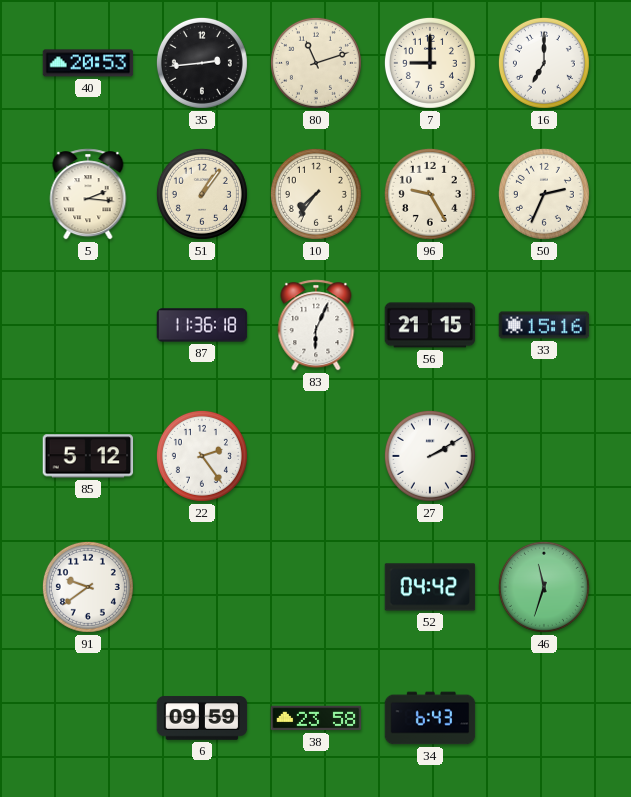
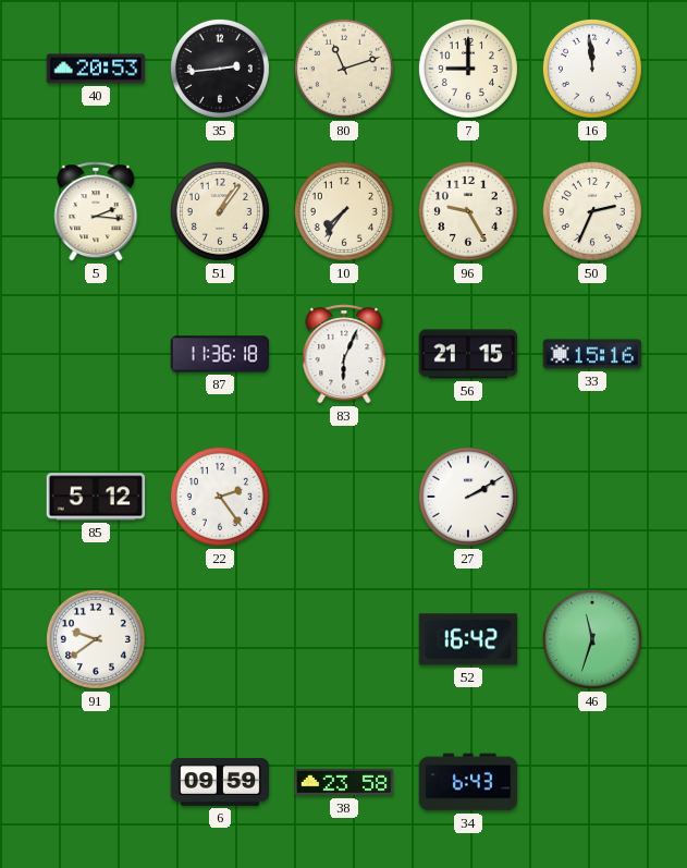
16: 7:00 -> 11:59 (592, 69)
52: 04:42 -> 16:42 (468, 639)
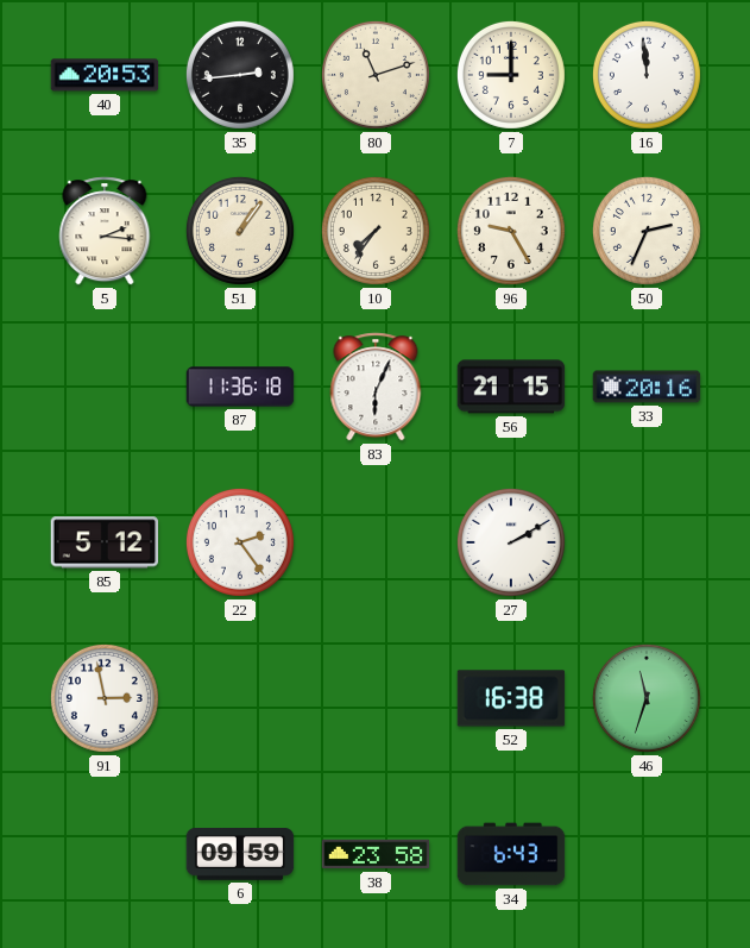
33: 15:16 -> 20:16 (647, 387)
91: 9:39 -> 2:58 (105, 698)
52: 16:42 -> 16:38 (511, 698)
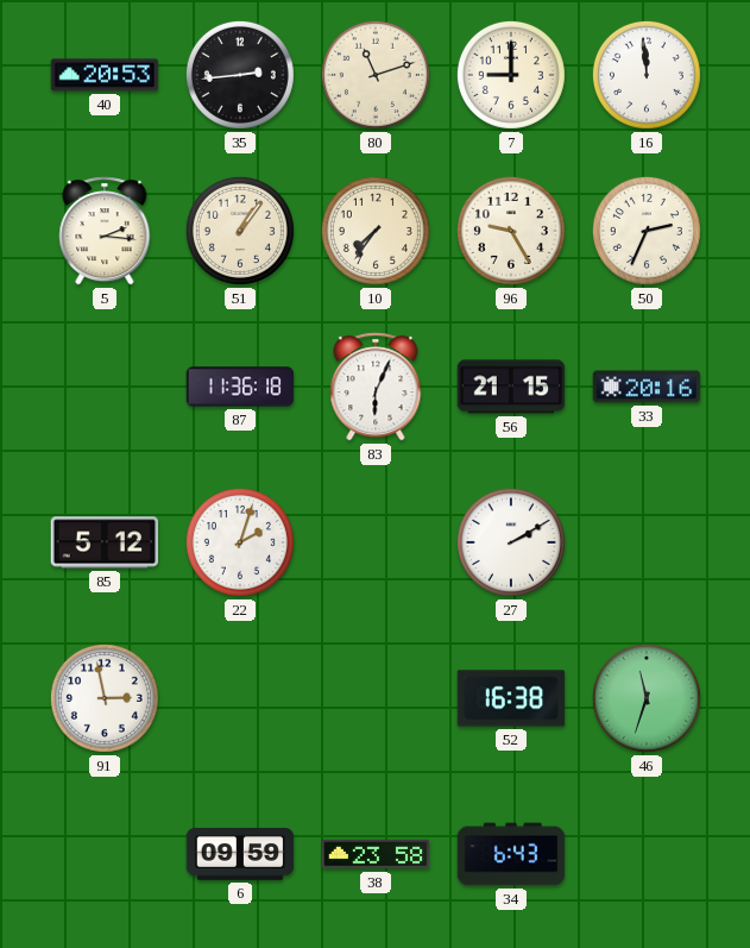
22: 2:24 -> 2:03 (240, 542)
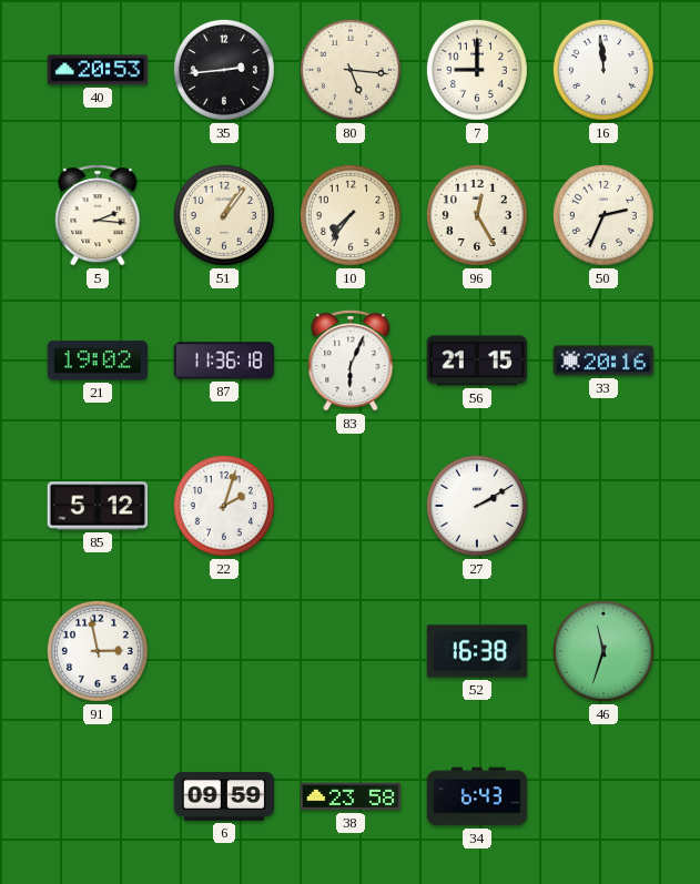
80: 11:12 -> 5:16 (351, 70)
96: 9:25 -> 12:25 (477, 215)
21: none -> 19:02 (98, 360)
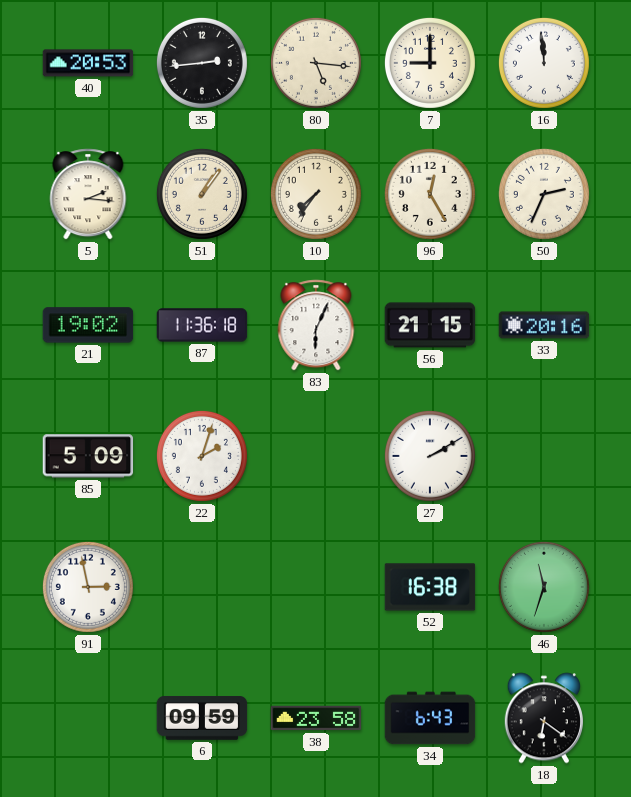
85: 5:12 -> 5:09 (88, 456)
18: none -> 6:21 (544, 718)
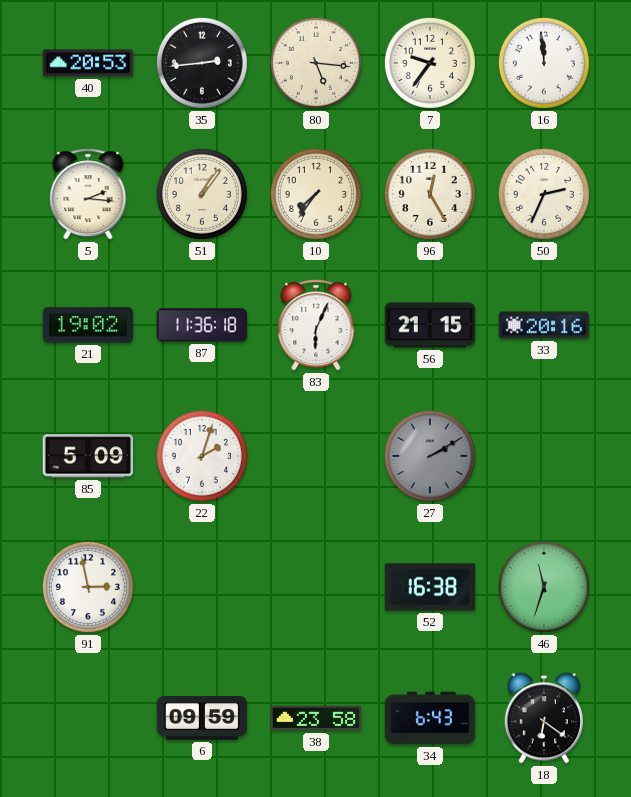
7: 9:00 -> 9:36 (430, 63)
27 dial: white -> grey (430, 456)
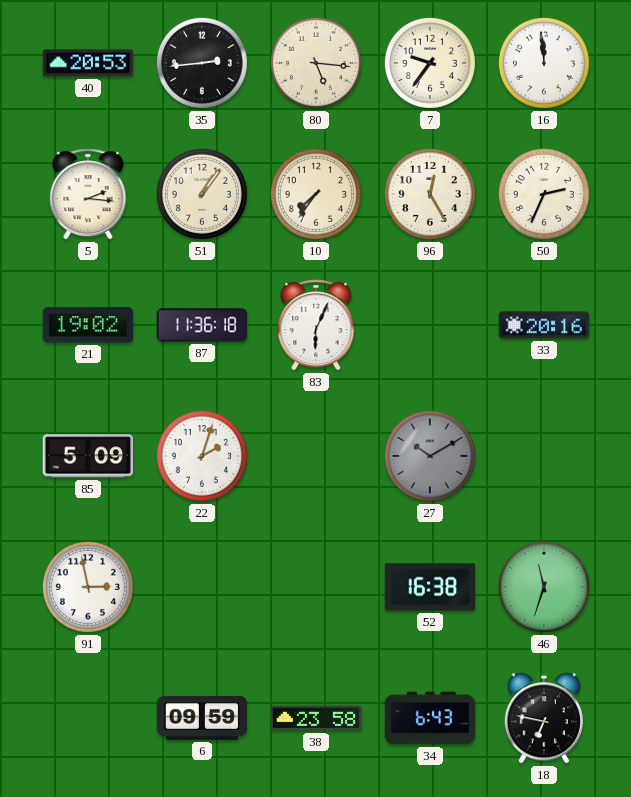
56: 21:15 -> none (430, 325)
27: 2:10 -> 10:10 (430, 456)
18: 6:21 -> 6:47 (544, 718)
